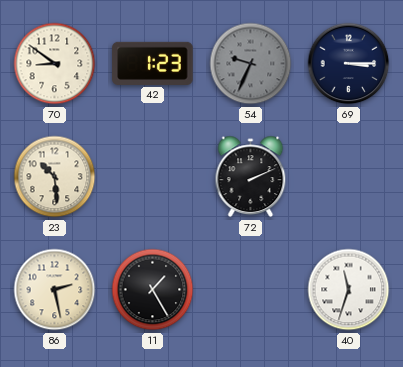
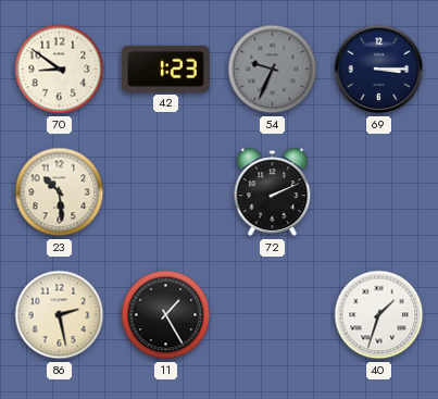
40: 11:33 -> 1:33 (379, 315)
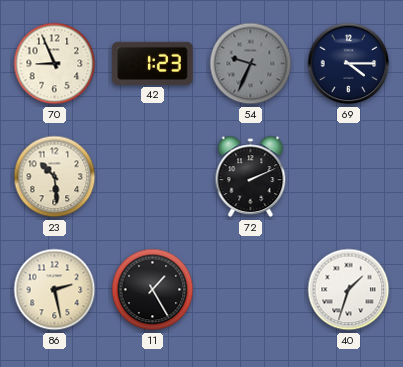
70: 8:51 -> 8:56 (55, 64)
69: 3:15 -> 4:15 (349, 64)
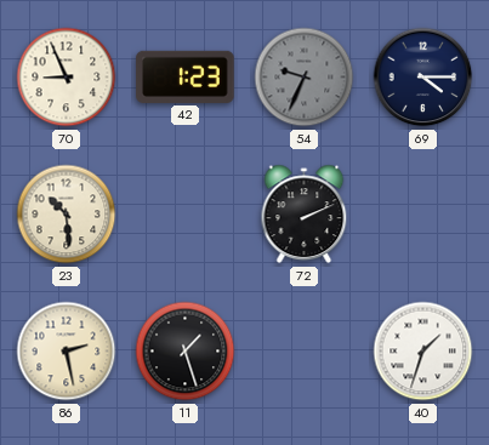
11: 1:25 -> 1:27 (186, 352)
